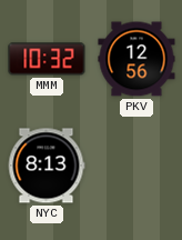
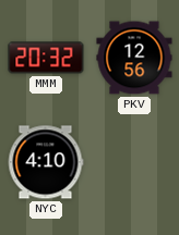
MMM: 10:32 -> 20:32 (46, 58)
NYC: 8:13 -> 4:10 (46, 162)
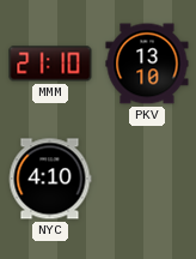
MMM: 20:32 -> 21:10 (50, 64)
PKV: 12:56 -> 13:10 (147, 64)
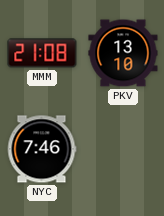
MMM: 21:10 -> 21:08 (42, 53)
NYC: 4:10 -> 7:46 (42, 149)
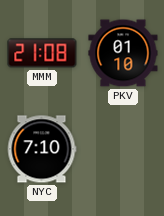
PKV: 13:10 -> 01:10 (123, 53)
NYC: 7:46 -> 7:10 (42, 149)
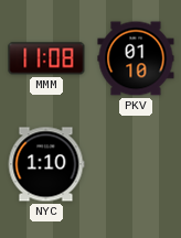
MMM: 21:08 -> 11:08 (46, 58)
NYC: 7:10 -> 1:10 (46, 164)
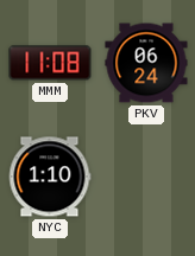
PKV: 01:10 -> 06:24 (146, 63)
